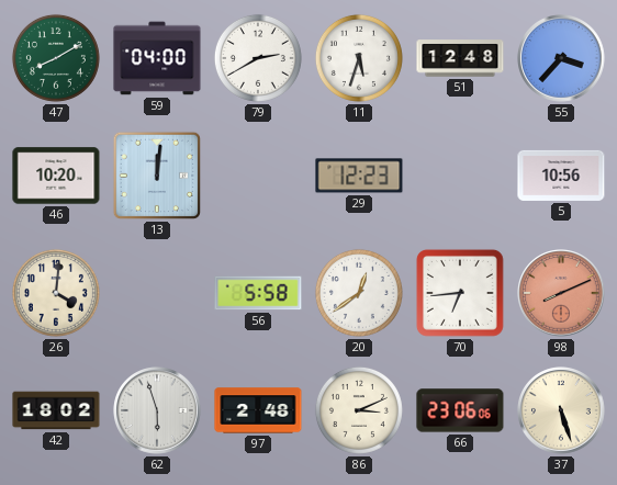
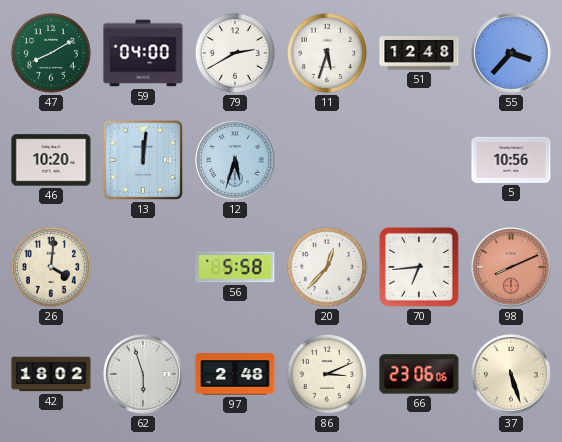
12: none -> 5:33 (235, 160)
29: 12:23 -> none (359, 176)
20: 12:39 -> 12:37 (327, 267)
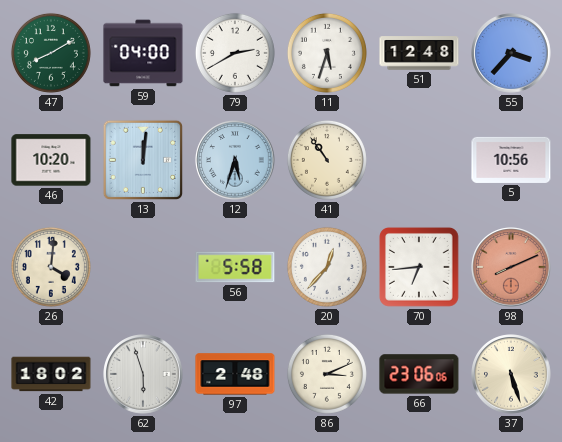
41: none -> 10:54 (327, 160)
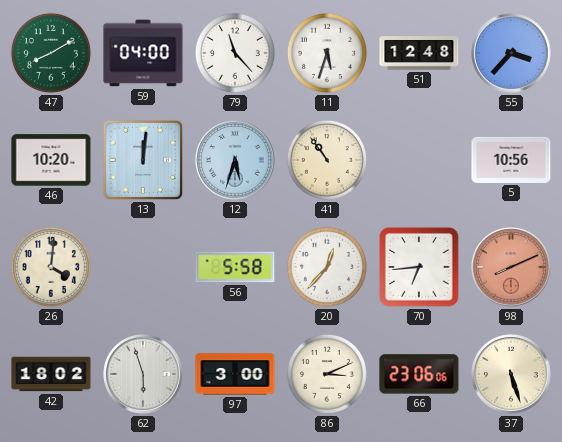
79: 2:40 -> 11:23 (235, 53)
97: 2:48 -> 3:00 (235, 374)
